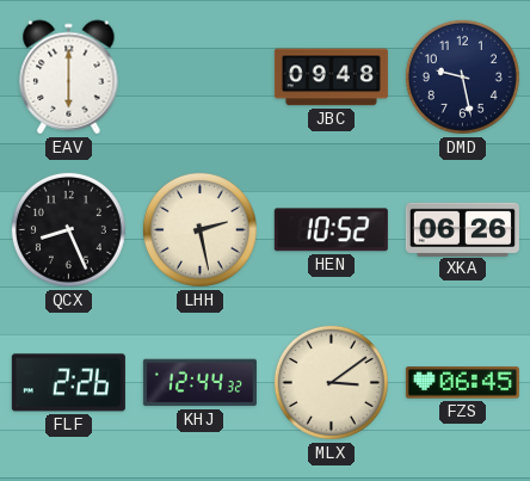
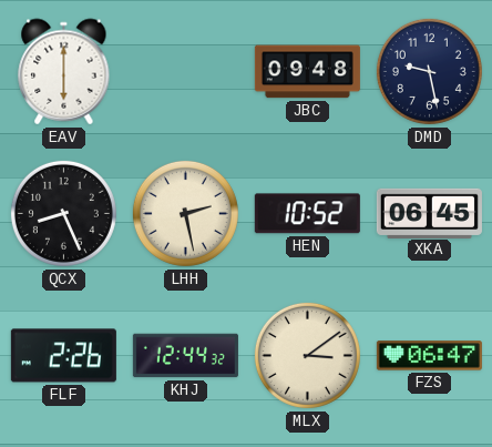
XKA: 06:26 -> 06:45 (429, 213)
FZS: 06:45 -> 06:47 (429, 356)
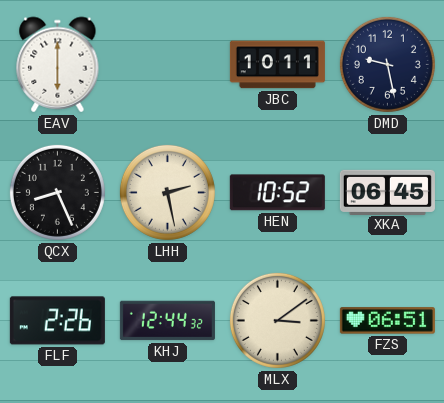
JBC: 09:48 -> 10:11 (277, 65)
FZS: 06:47 -> 06:51 (387, 321)
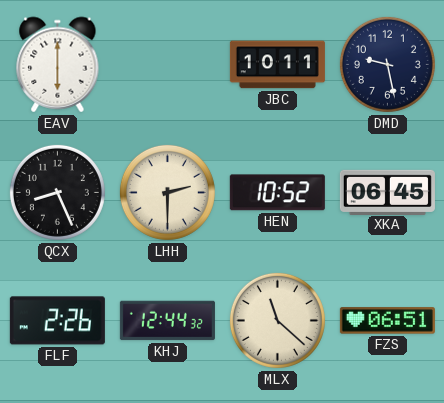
LHH: 2:28 -> 2:30 (167, 192)
MLX: 3:09 -> 11:22 (277, 320)
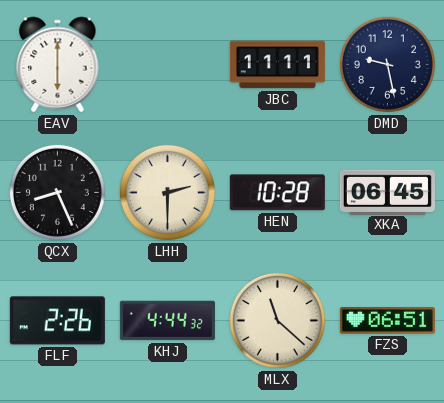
JBC: 10:11 -> 11:11 (277, 65)
HEN: 10:52 -> 10:28 (277, 193)
KHJ: 12:44 -> 4:44 (167, 321)
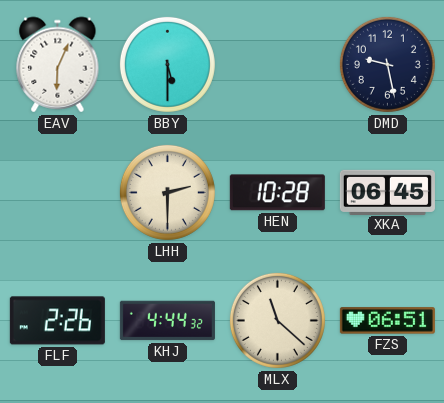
EAV: 6:00 -> 6:04 (58, 65)
BBY: none -> 5:30 (167, 64)
JBC: 11:11 -> none (277, 65)
QCX: 8:26 -> none (57, 192)
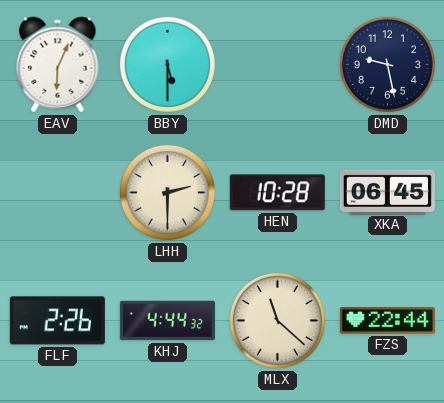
FZS: 06:51 -> 22:44 (387, 321)
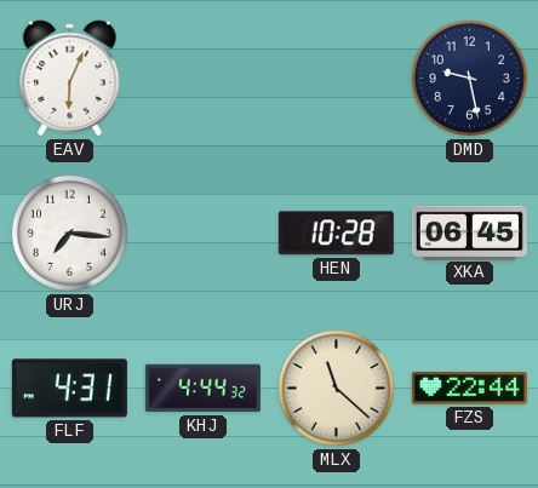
BBY: 5:30 -> none (167, 64)
URJ: none -> 7:16 (69, 232)
LHH: 2:30 -> none (167, 192)
FLF: 2:26 -> 4:31 (69, 389)
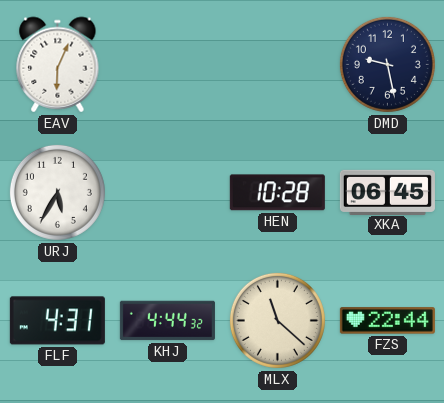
URJ: 7:16 -> 5:35 (57, 192)
